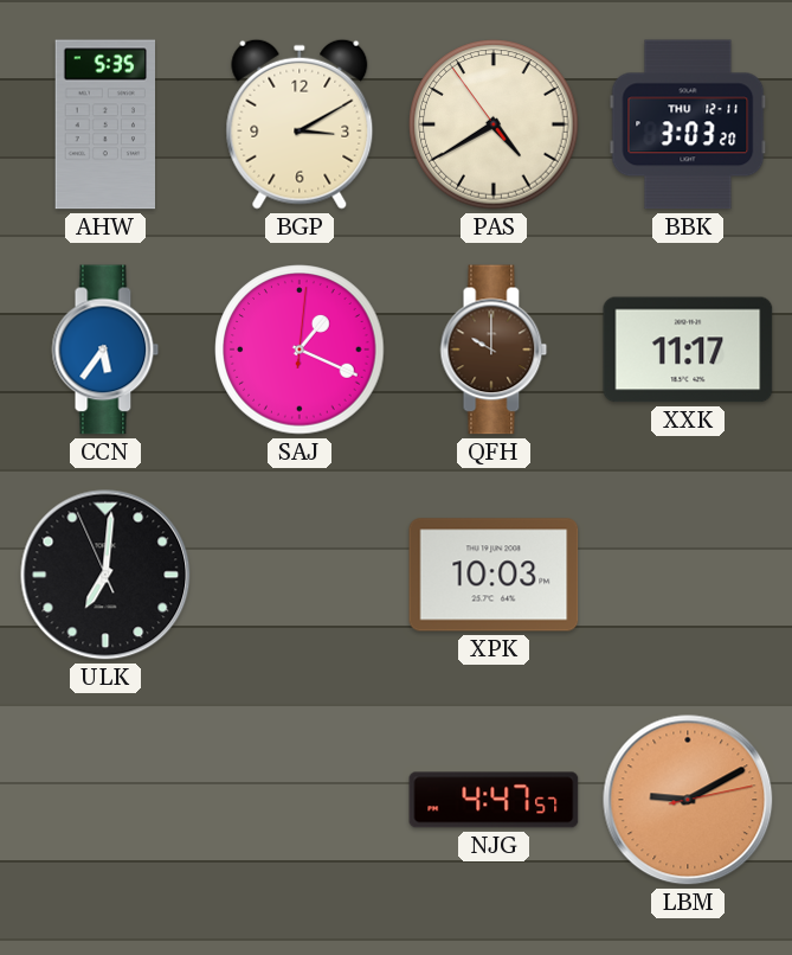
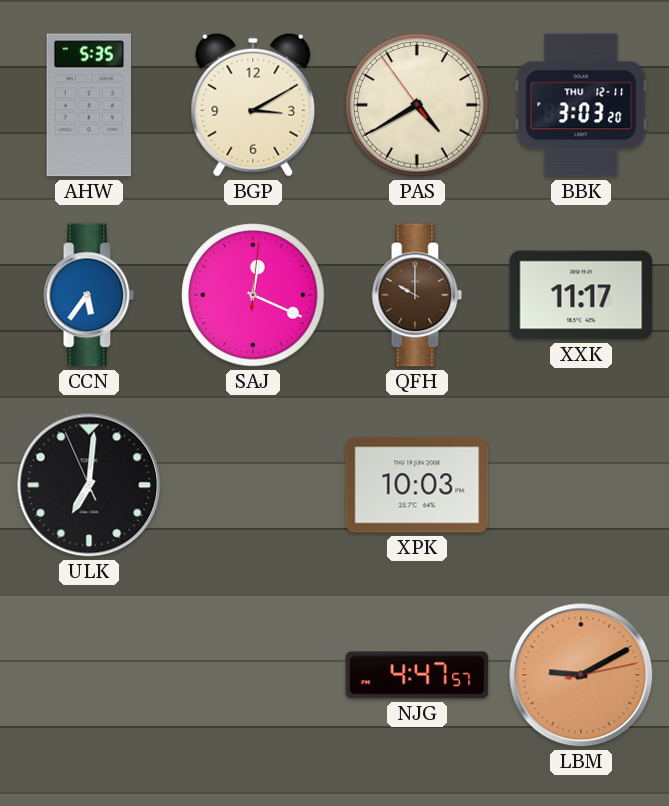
SAJ: 1:19 -> 12:19 (253, 295)
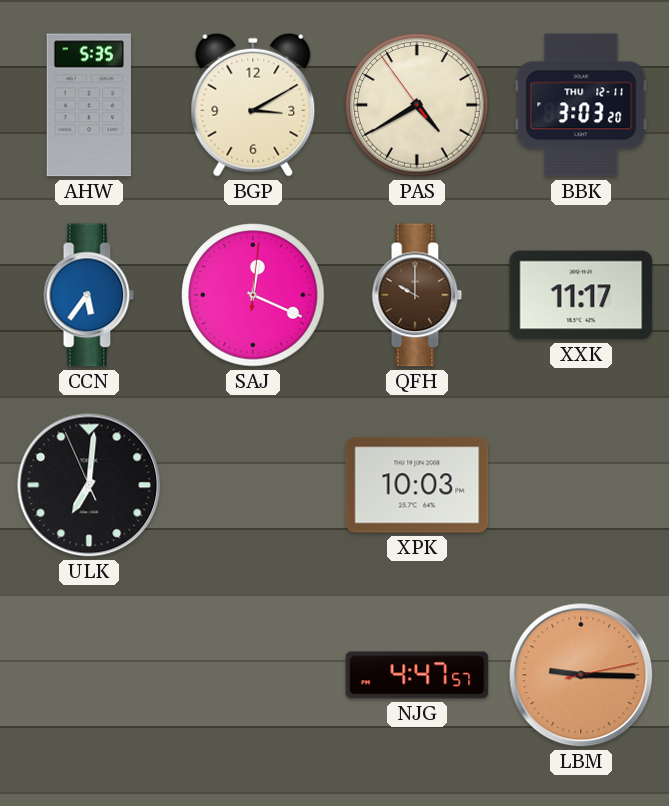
LBM: 9:10 -> 9:15 (581, 675)
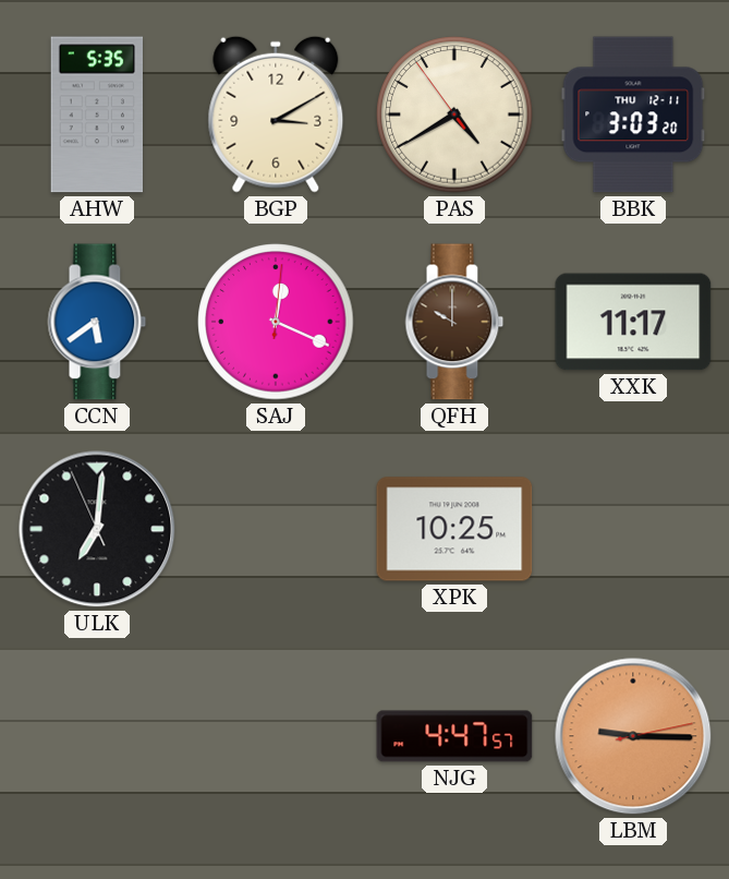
CCN: 5:36 -> 5:39 (97, 322)
XPK: 10:03 -> 10:25 (454, 529)
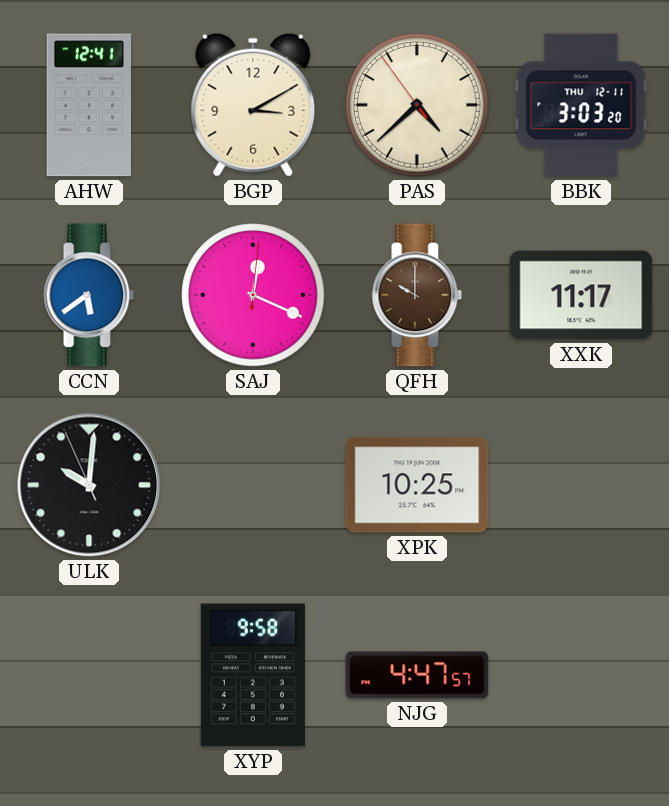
AHW: 5:35 -> 12:41 (88, 105)
PAS: 4:39 -> 4:37 (417, 105)
ULK: 7:00 -> 10:00 (89, 485)
XYP: none -> 9:58 (253, 675)
LBM: 9:15 -> none (633, 736)
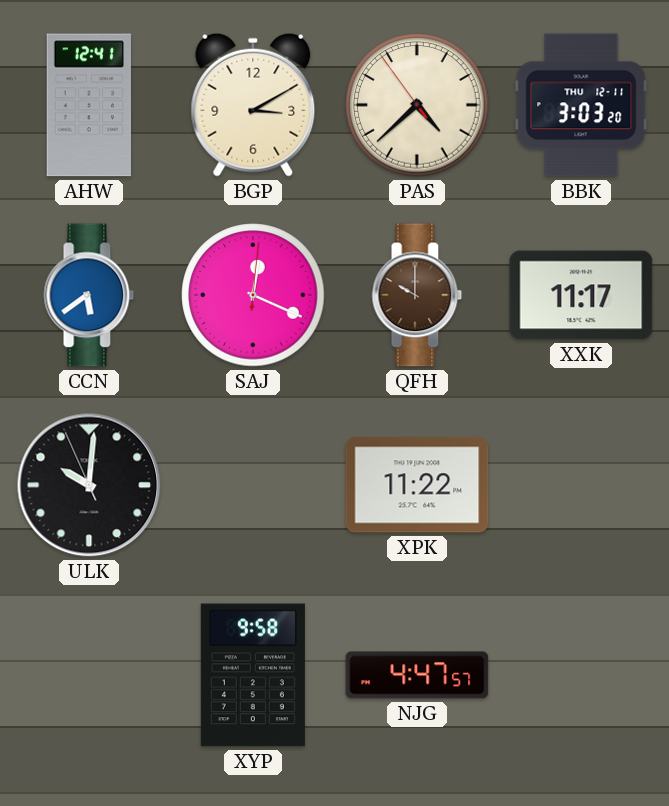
XPK: 10:25 -> 11:22 (417, 485)
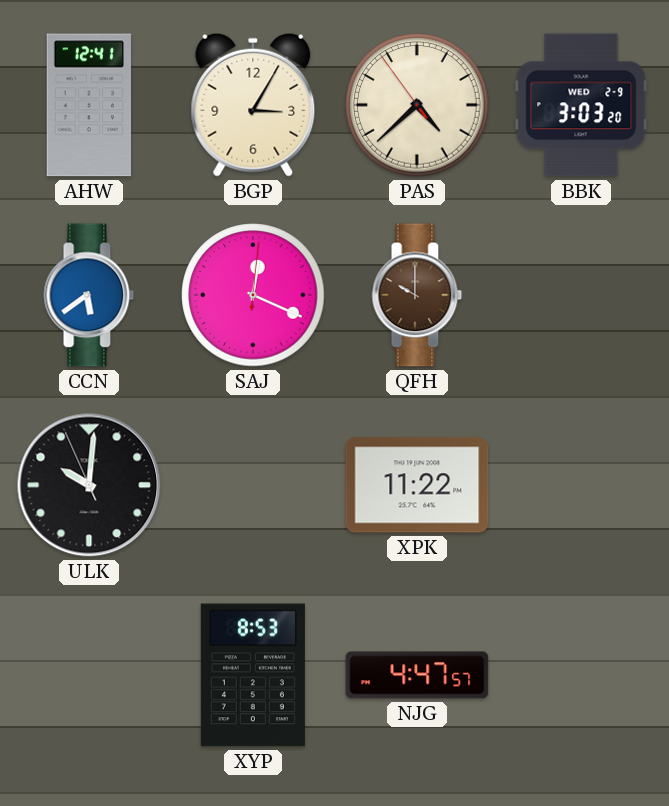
BGP: 3:10 -> 3:05 (253, 105)
BBK date: THU 12-11 -> WED 2-9 (581, 105)
XXK: 11:17 -> none (581, 295)
XYP: 9:58 -> 8:53 (253, 675)
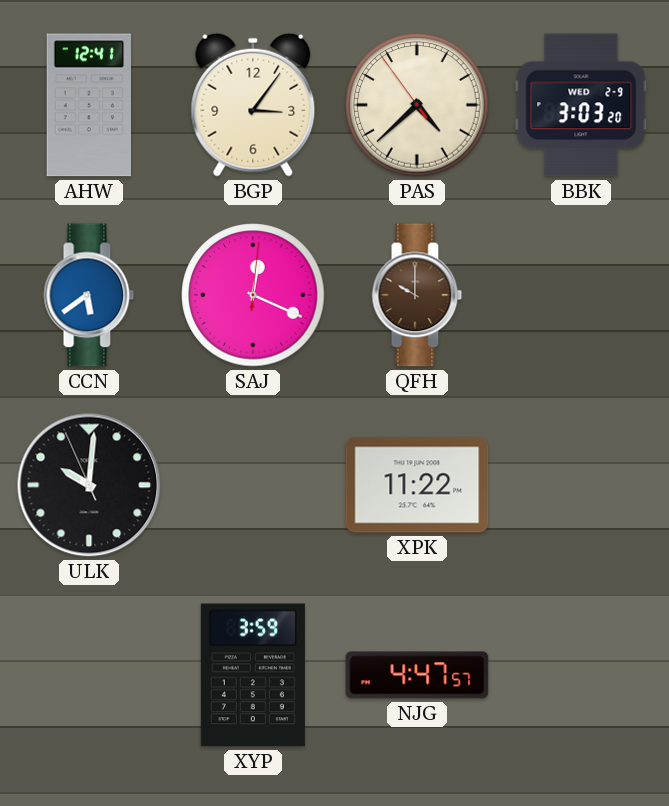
BGP: 3:05 -> 3:06 (253, 105)
XYP: 8:53 -> 3:59 (253, 675)
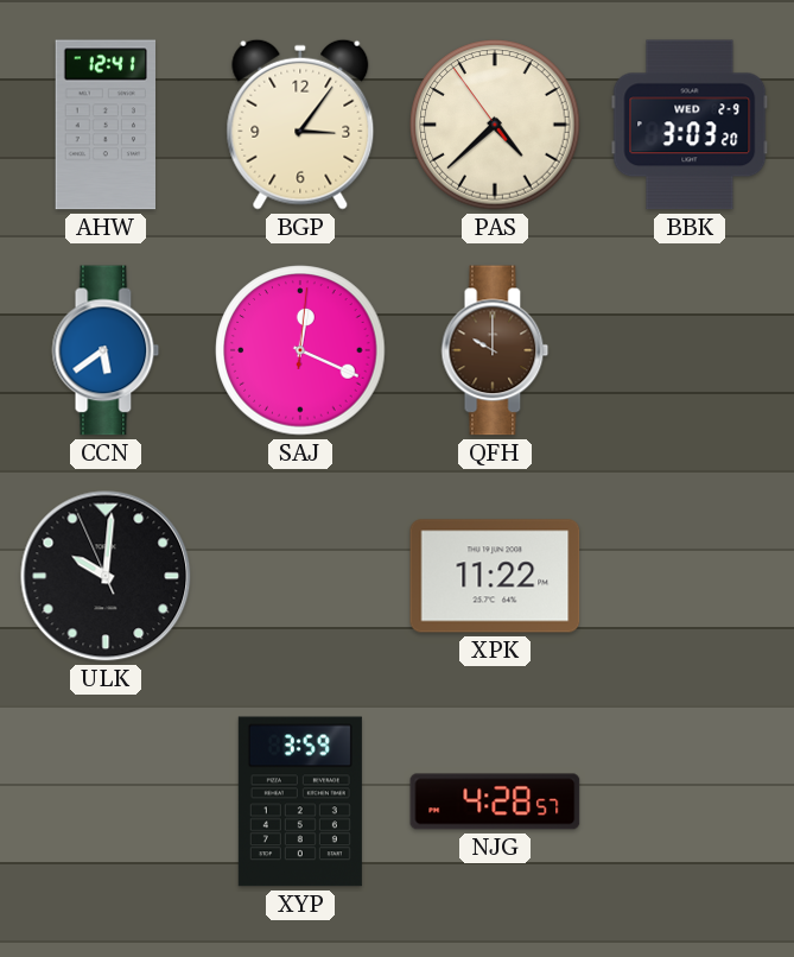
NJG: 4:47 -> 4:28 (495, 801)
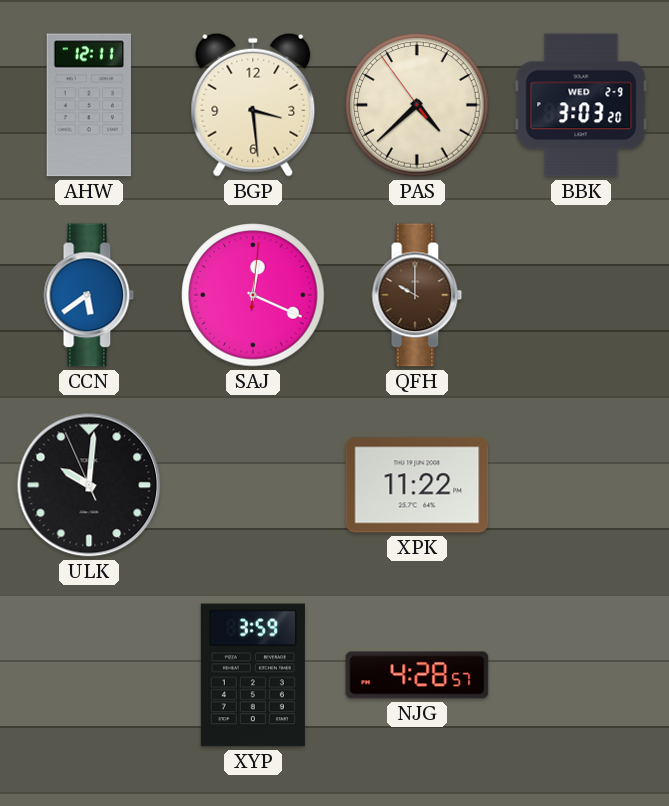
AHW: 12:41 -> 12:11 (88, 105)
BGP: 3:06 -> 3:29 (253, 105)
